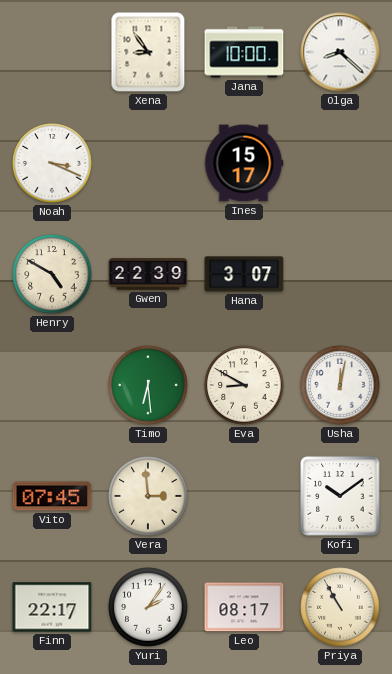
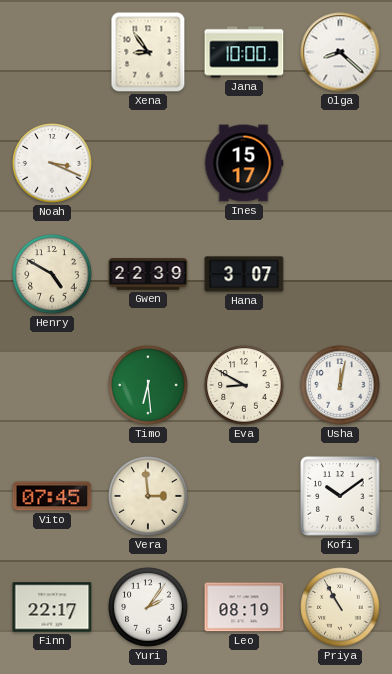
Leo: 08:17 -> 08:19 (244, 607)
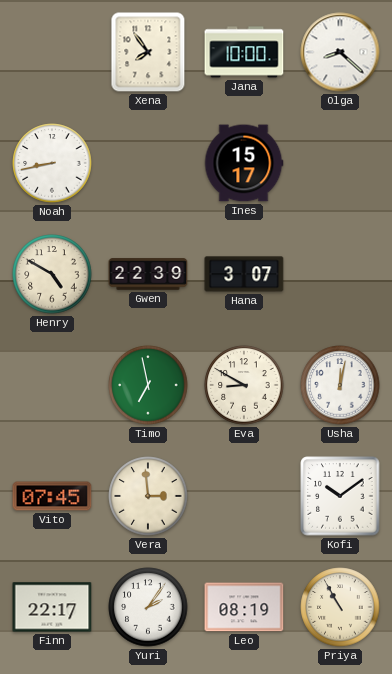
Xena: 8:54 -> 7:54 (148, 52)
Noah: 3:19 -> 8:43 (52, 163)
Timo: 6:29 -> 6:58 (148, 385)
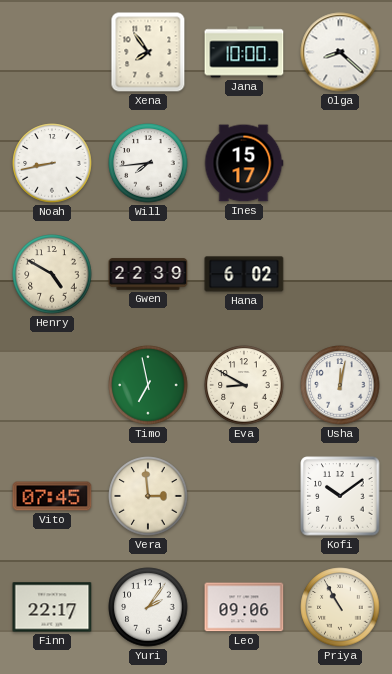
Will: none -> 7:44 (148, 163)
Hana: 3:07 -> 6:02 (244, 274)
Leo: 08:19 -> 09:06 (244, 607)
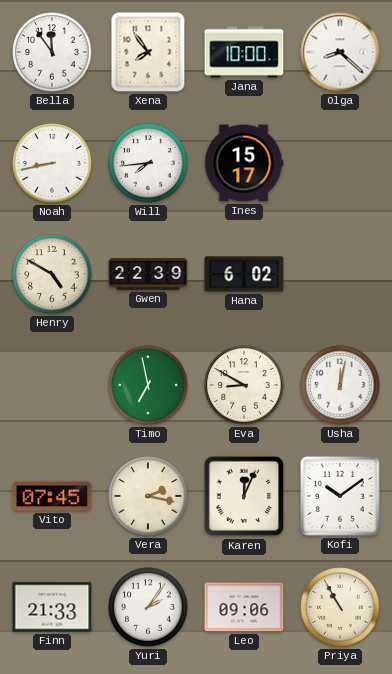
Bella: none -> 11:54 (52, 52)
Vera: 2:59 -> 2:17 (148, 496)
Karen: none -> 12:04 (244, 496)
Finn: 22:17 -> 21:33 (52, 607)
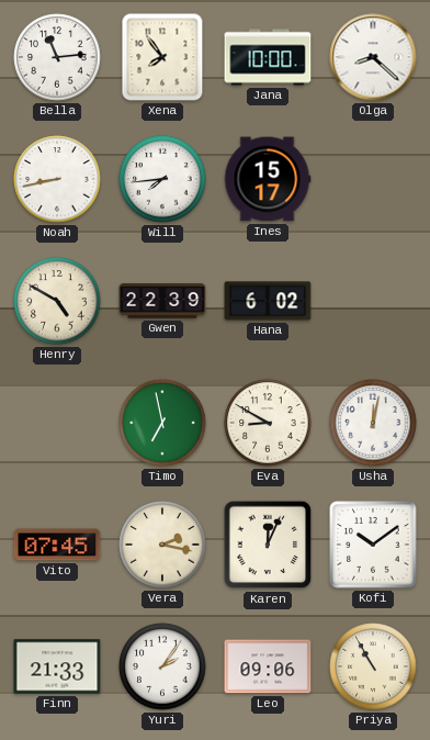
Bella: 11:54 -> 11:14 (57, 57)
